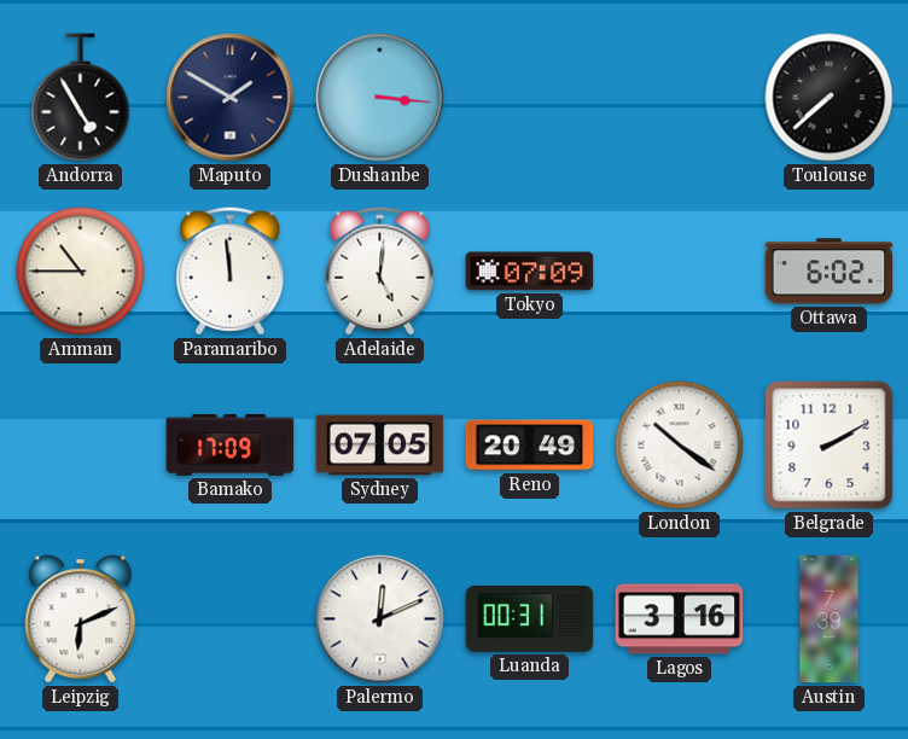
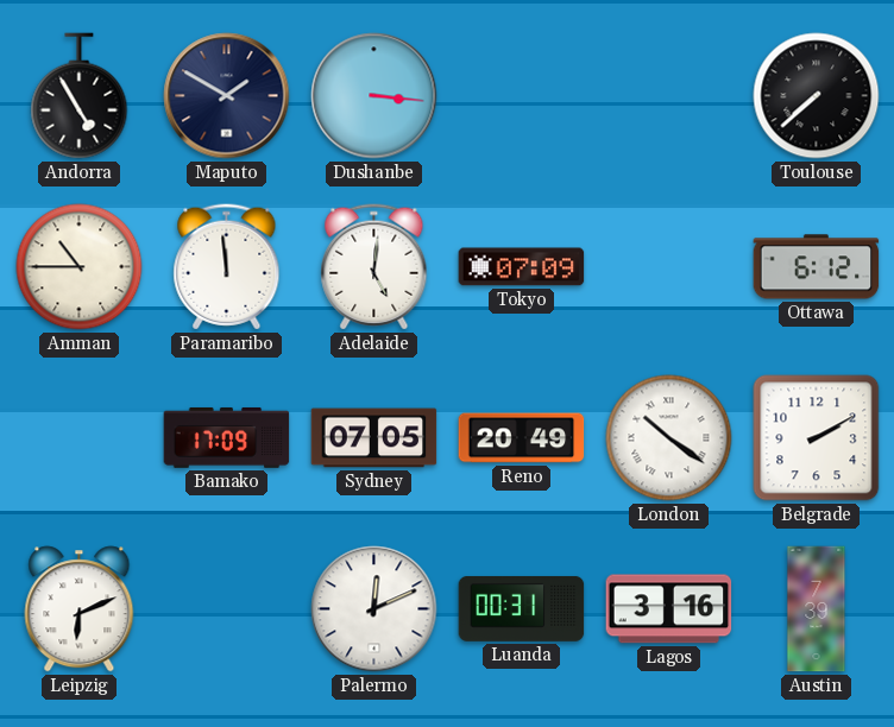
Ottawa: 6:02 -> 6:12 (817, 267)
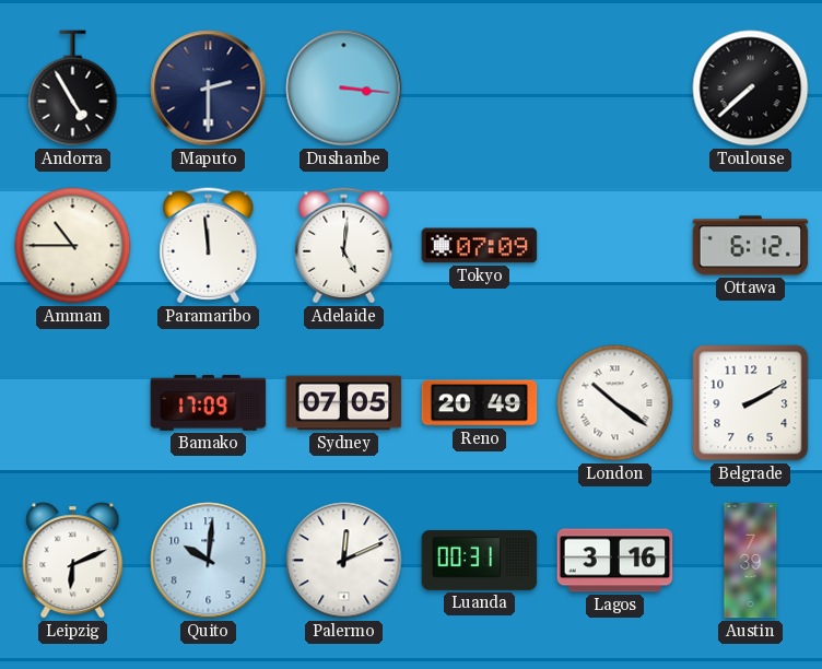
Maputo: 1:50 -> 2:30 (209, 89)
Quito: none -> 10:01 (209, 561)
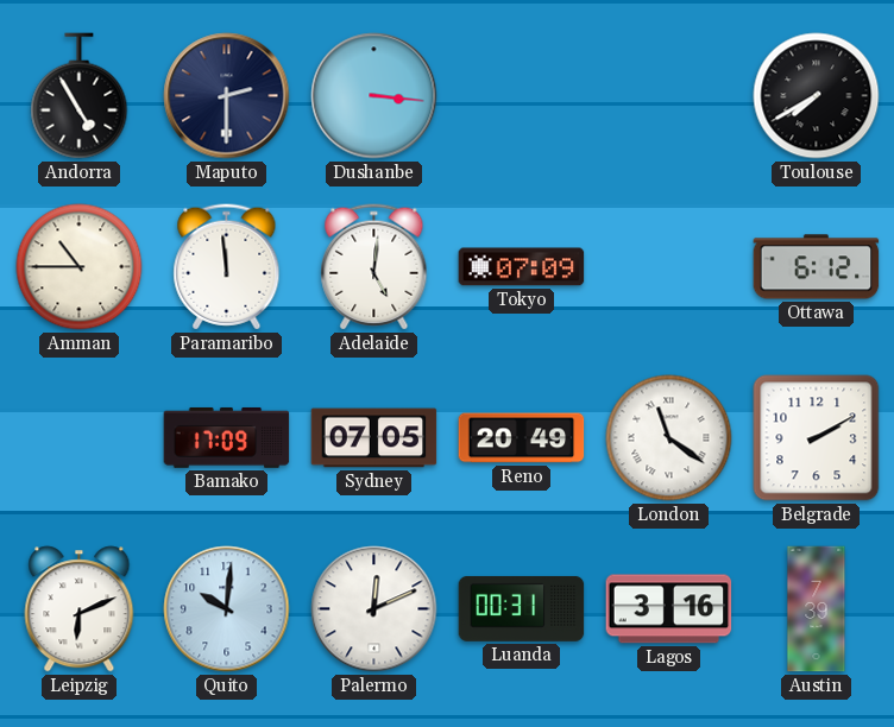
Toulouse: 7:38 -> 7:40 (817, 96)
London: 10:21 -> 11:21 (669, 438)
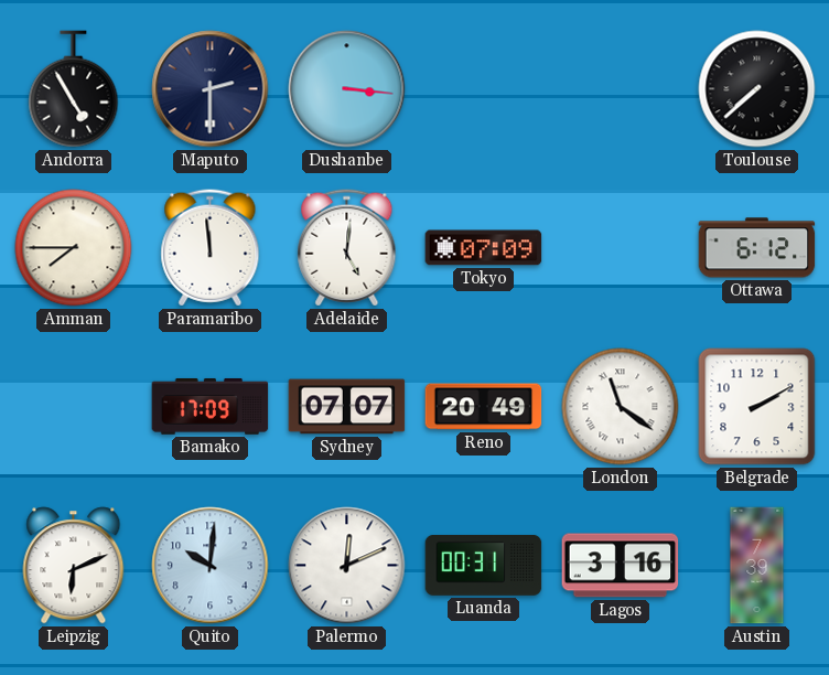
Toulouse: 7:40 -> 7:38 (757, 89)
Amman: 10:45 -> 7:45 (74, 248)
Sydney: 07:05 -> 07:07 (347, 407)
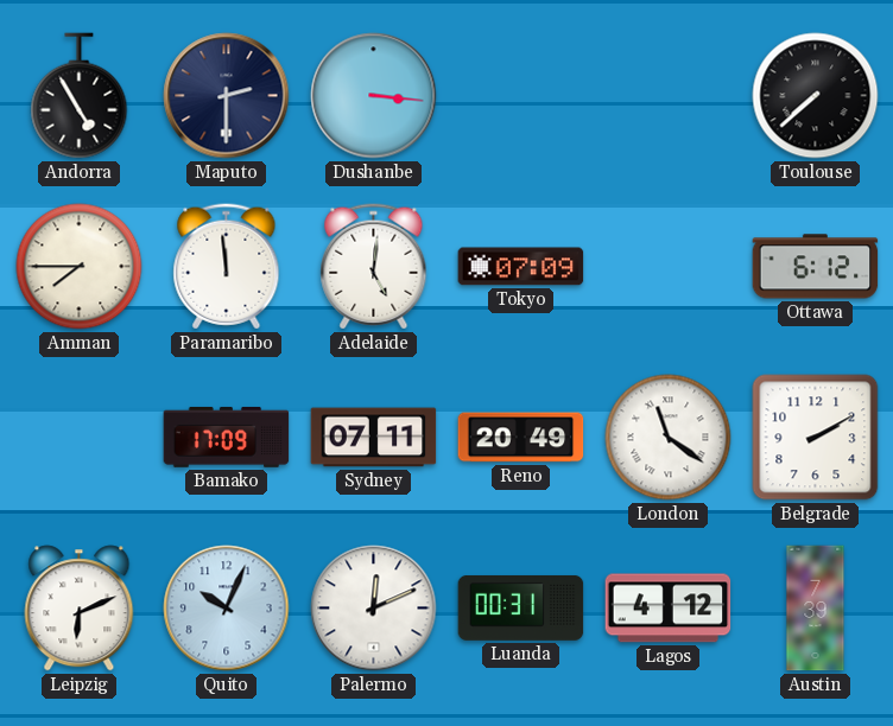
Sydney: 07:07 -> 07:11 (374, 438)
Quito: 10:01 -> 10:04 (227, 609)
Lagos: 3:16 -> 4:12 (669, 609)
